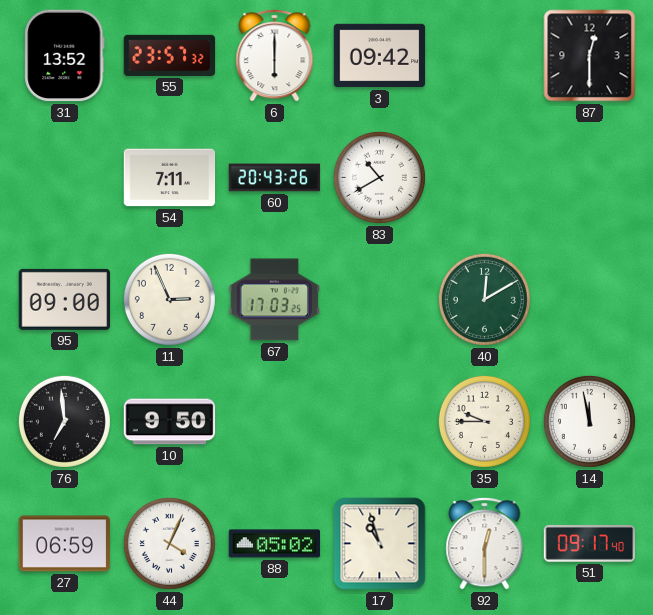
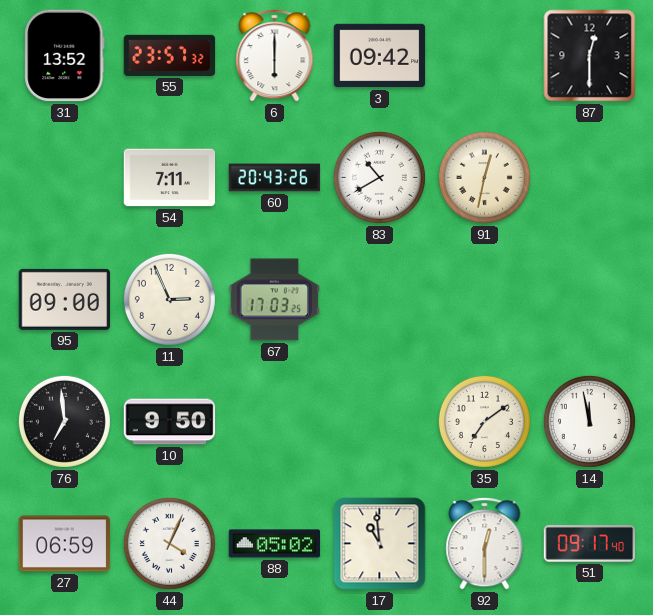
91: none -> 12:32 (484, 177)
40: 12:10 -> none (484, 299)
35: 9:45 -> 7:09 (484, 421)
17: 10:57 -> 10:59 (380, 544)
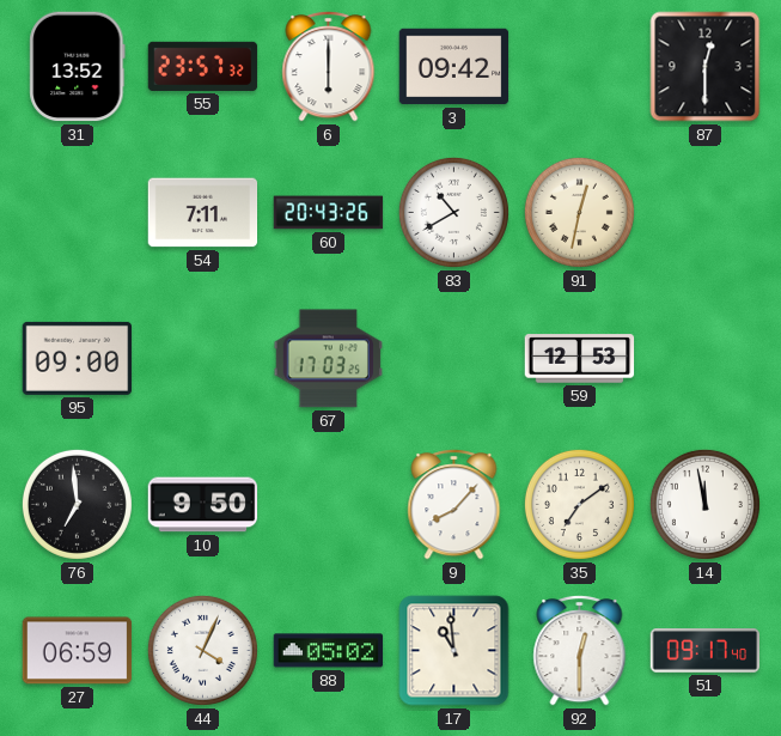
11: 2:56 -> none (169, 299)
59: none -> 12:53 (580, 359)
9: none -> 8:07 (454, 505)
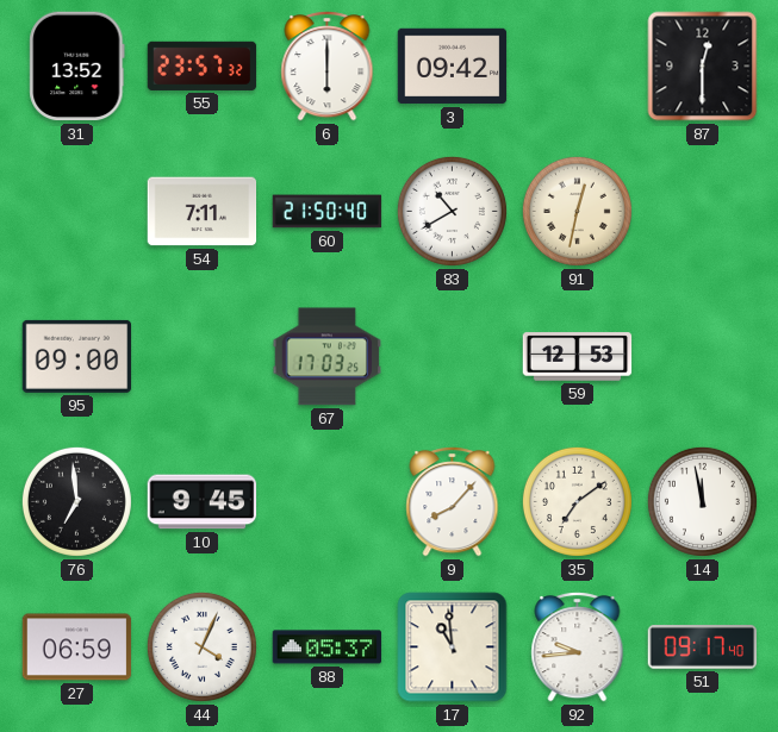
60: 20:43 -> 21:50 (328, 212)
10: 9:50 -> 9:45 (203, 502)
88: 05:02 -> 05:37 (328, 647)
92: 12:30 -> 9:44 (578, 647)
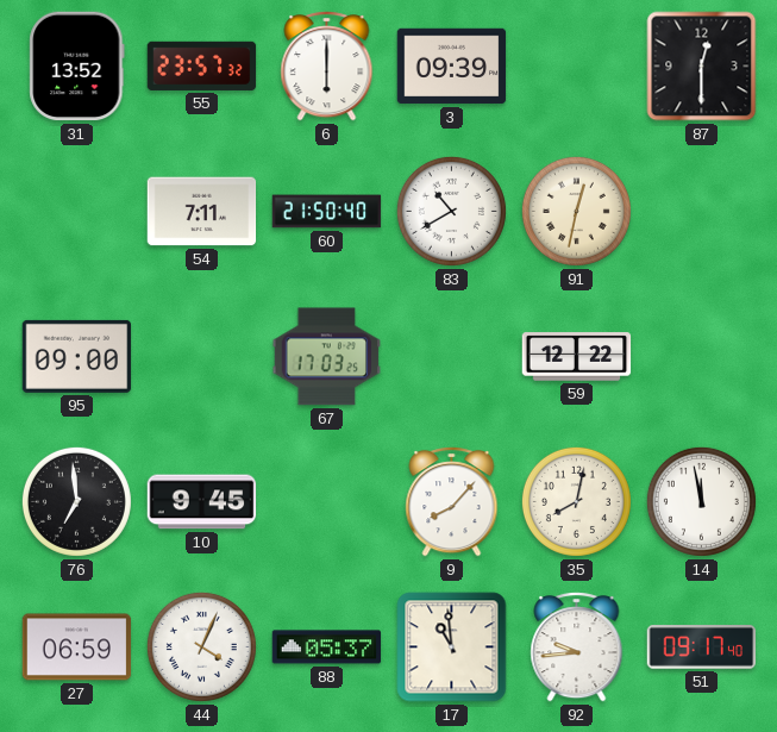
3: 09:42 -> 09:39 (452, 67)
59: 12:53 -> 12:22 (577, 357)
35: 7:09 -> 8:02 (576, 501)
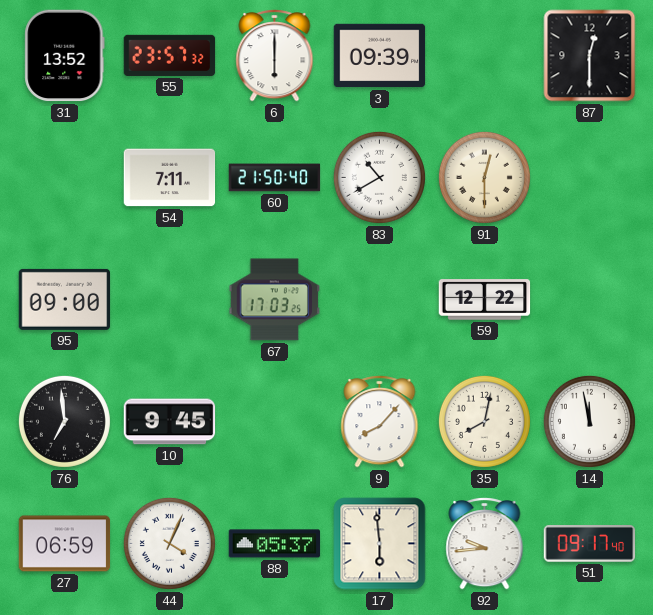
91: 12:32 -> 12:30 (484, 177)
17: 10:59 -> 5:59 (380, 544)
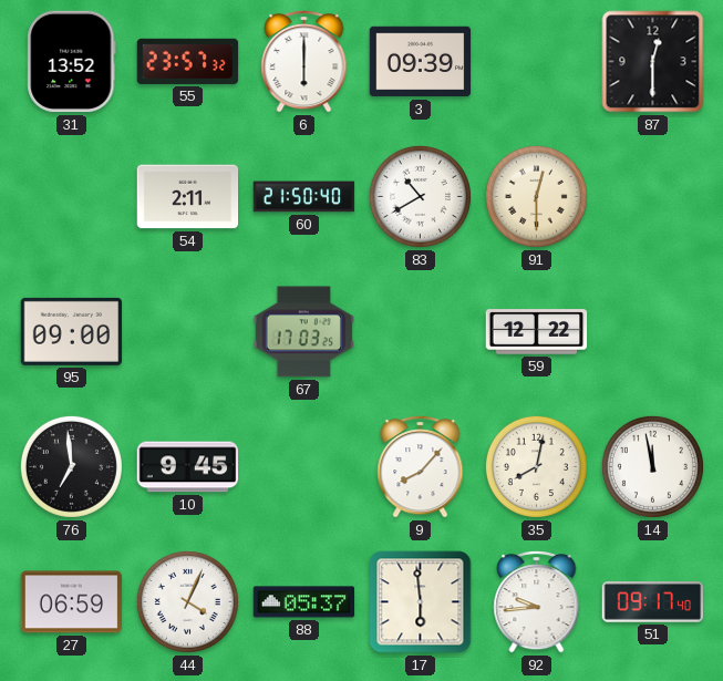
54: 7:11 -> 2:11 (188, 197)
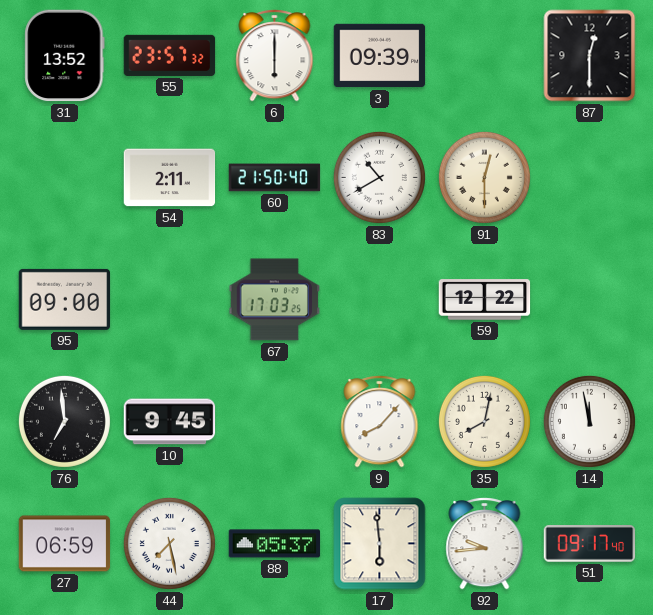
44: 4:04 -> 7:28 (169, 543)
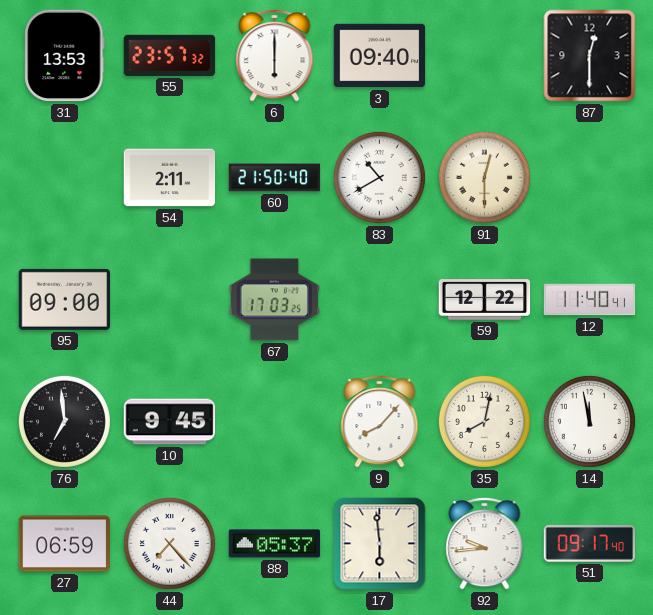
31: 13:52 -> 13:53 (65, 56)
3: 09:39 -> 09:40 (380, 56)
12: none -> 11:40 (590, 300)
44: 7:28 -> 7:23 (169, 543)
